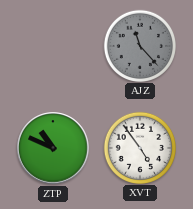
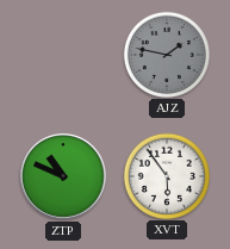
AJZ: 11:23 -> 1:47 (166, 54)
XVT: 4:54 -> 5:54 (166, 175)
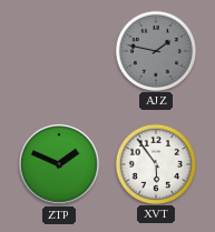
ZTP: 10:49 -> 1:49 (59, 164)
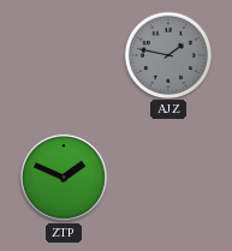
XVT: 5:54 -> none (155, 163)
